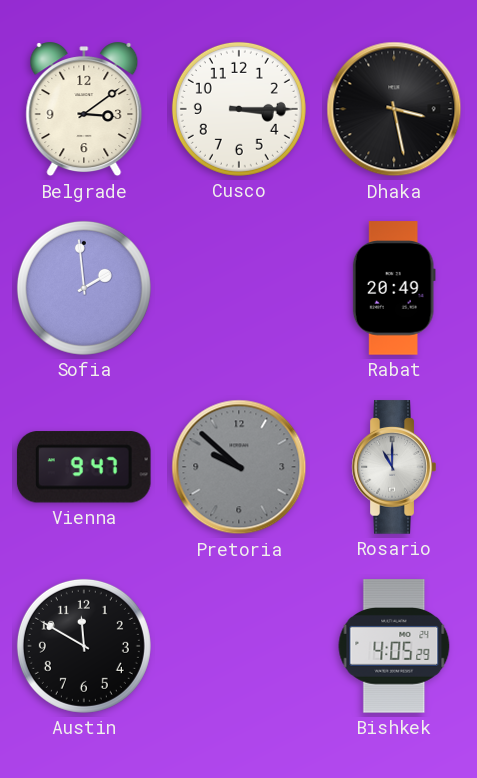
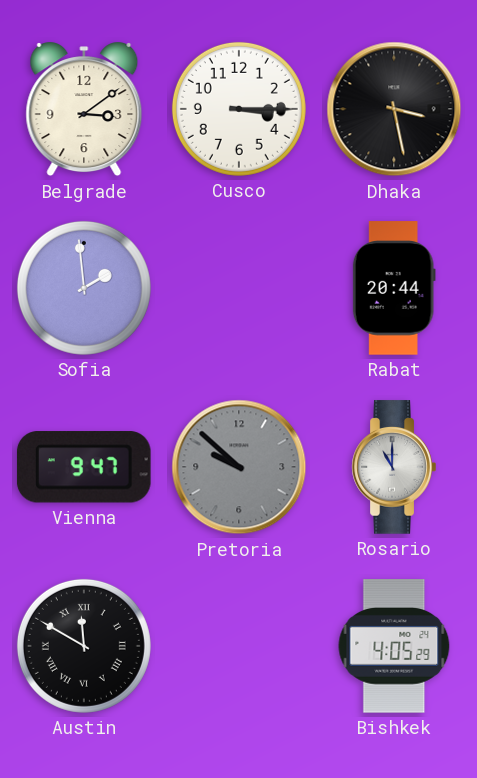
Rabat: 20:49 -> 20:44 (394, 288)
Austin numerals: Arabic -> Roman (84, 646)
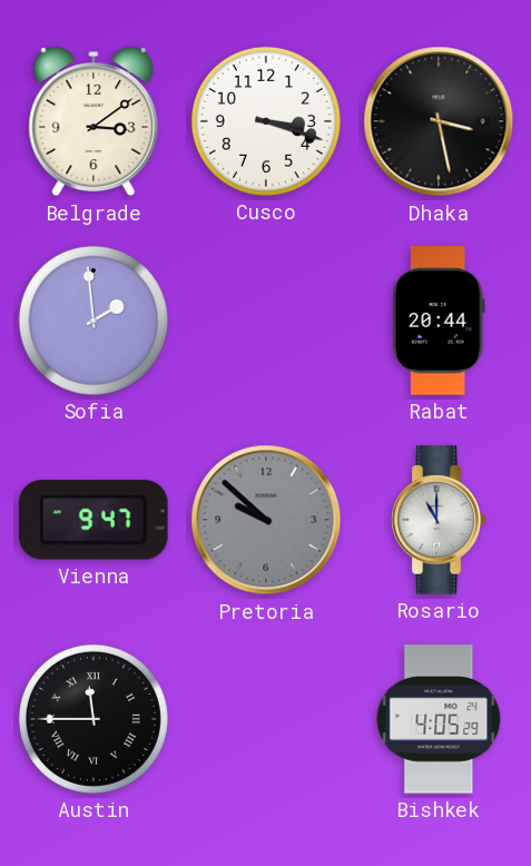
Cusco: 3:15 -> 3:18 (266, 121)
Austin: 11:50 -> 11:45 (94, 719)
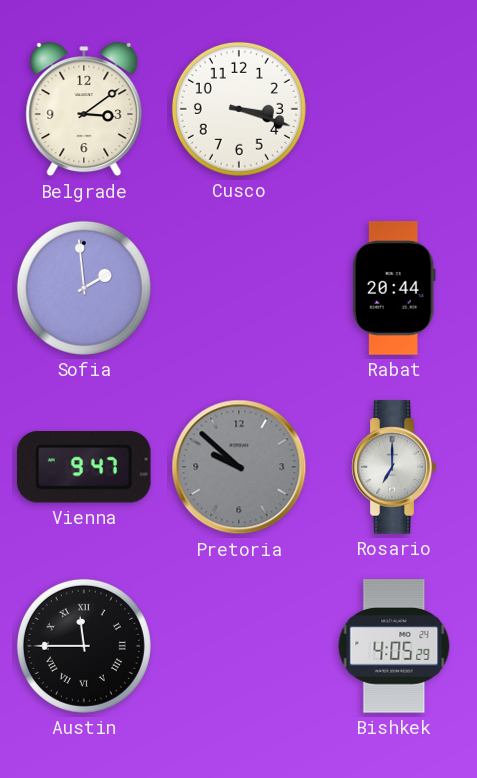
Dhaka: 3:28 -> none (439, 121)
Rosario: 11:00 -> 7:00 (394, 467)
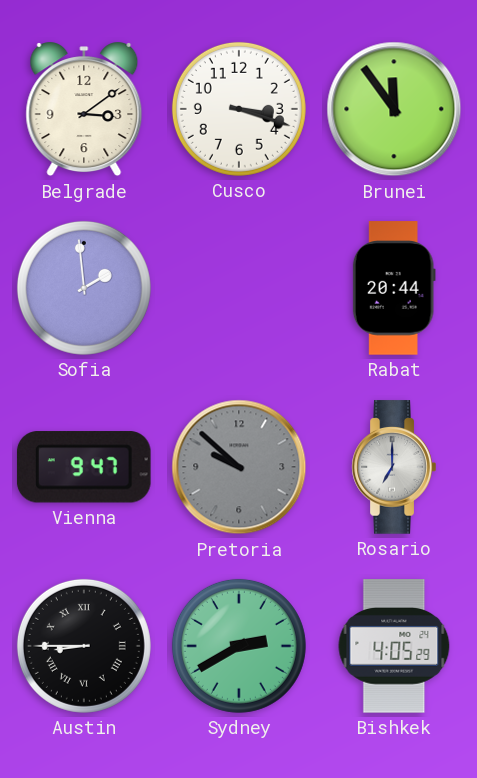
Brunei: none -> 11:54 (394, 109)
Austin: 11:45 -> 8:45 (84, 646)
Sydney: none -> 2:40 (239, 646)
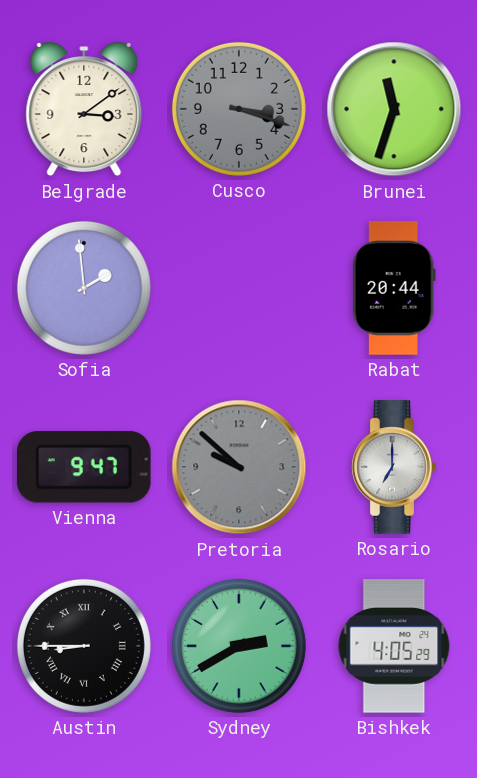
Cusco dial: white -> grey (239, 109)
Brunei: 11:54 -> 11:33 (394, 109)
